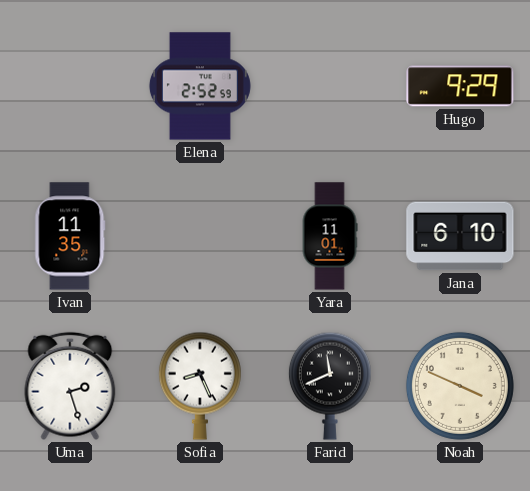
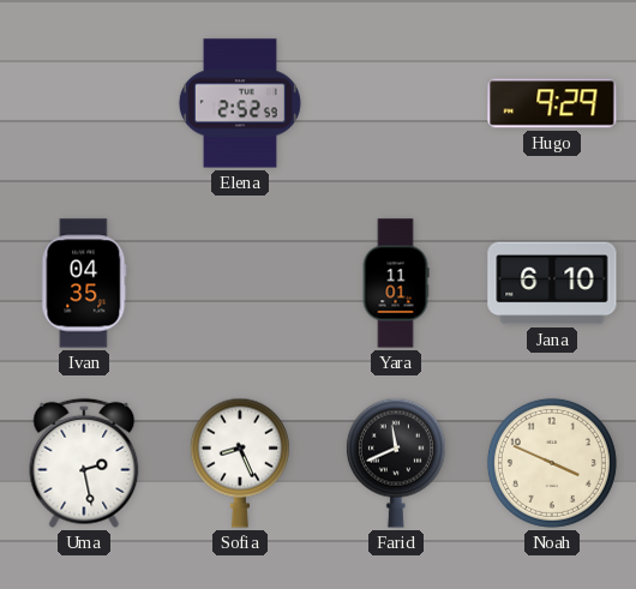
Ivan: 11:35 -> 04:35 (84, 283)
Uma: 2:27 -> 2:28 (84, 463)
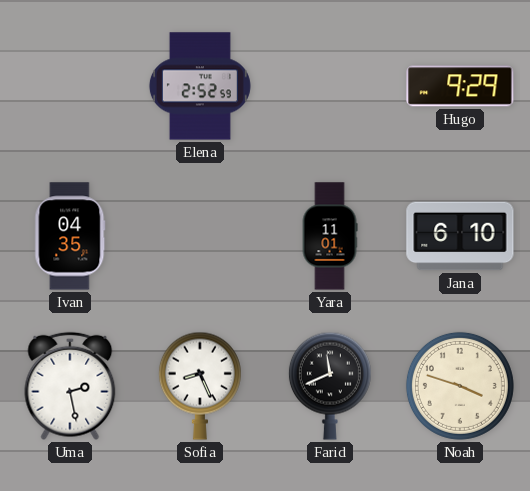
Noah: 3:49 -> 3:48 (460, 386)
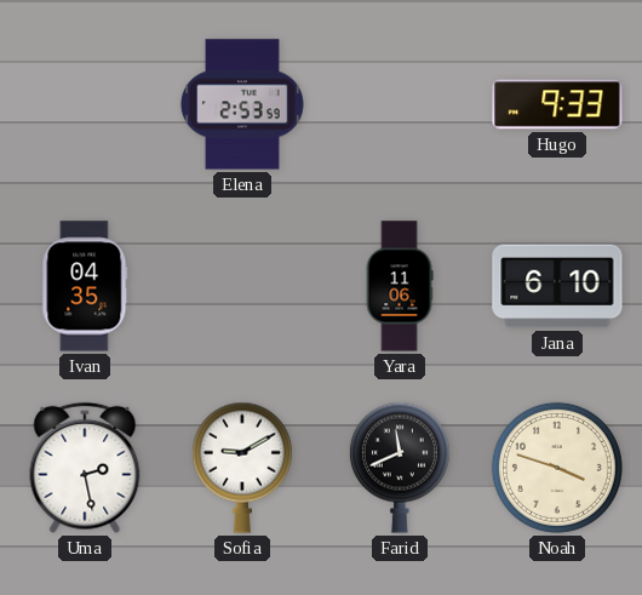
Elena: 2:52 -> 2:53 (242, 104)
Hugo: 9:29 -> 9:33 (557, 104)
Yara: 11:01 -> 11:06 (400, 286)
Sofia: 8:26 -> 9:10 (242, 468)
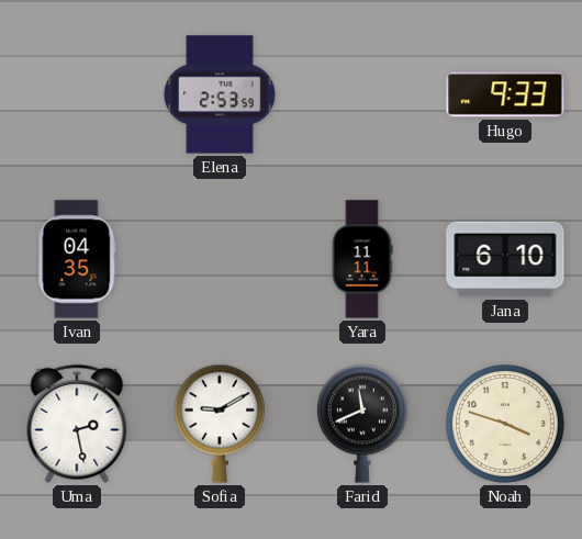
Yara: 11:06 -> 11:11 (362, 259)
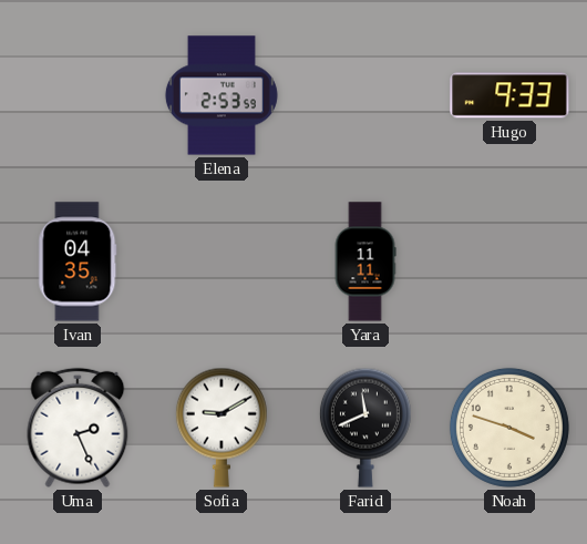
Jana: 6:10 -> none (505, 259)
Uma: 2:28 -> 2:26 (78, 428)
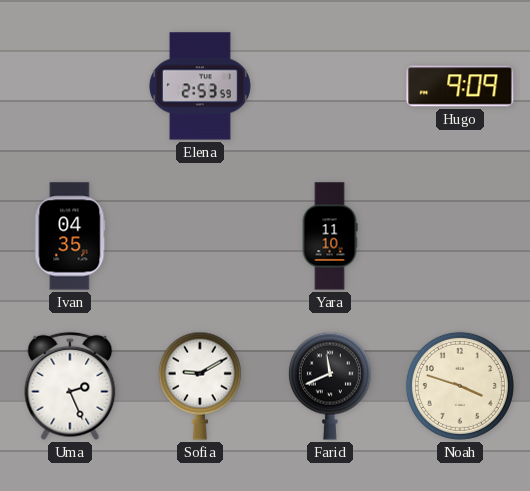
Hugo: 9:33 -> 9:09 (460, 86)
Yara: 11:11 -> 11:10 (330, 236)
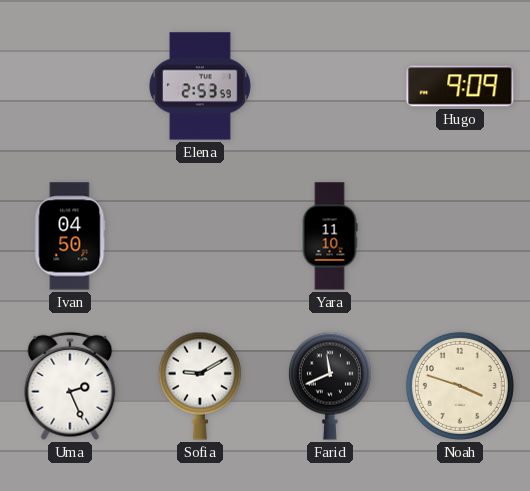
Ivan: 04:35 -> 04:50 (70, 236)
